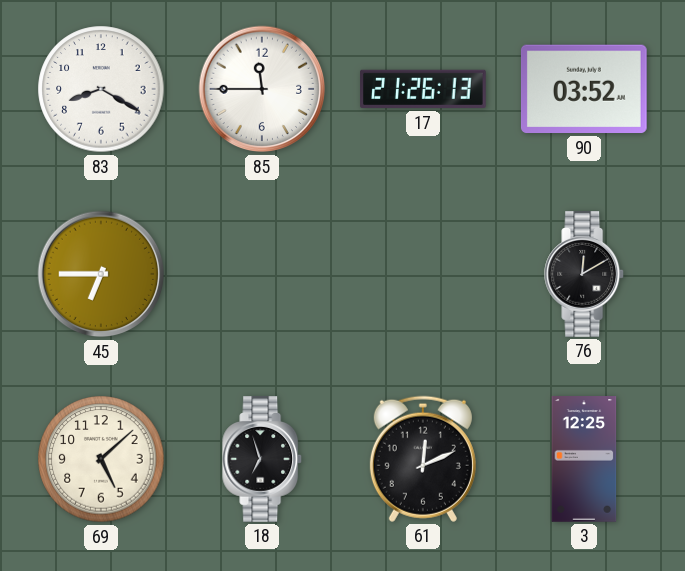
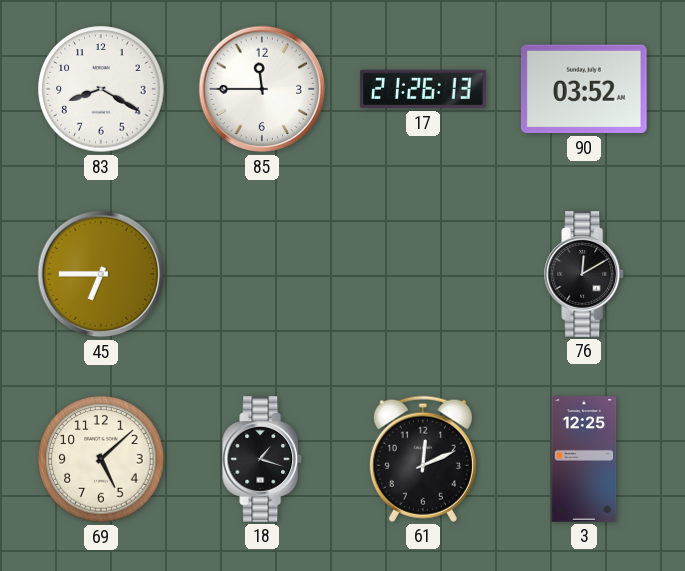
18: 6:57 -> 1:18 (263, 459)
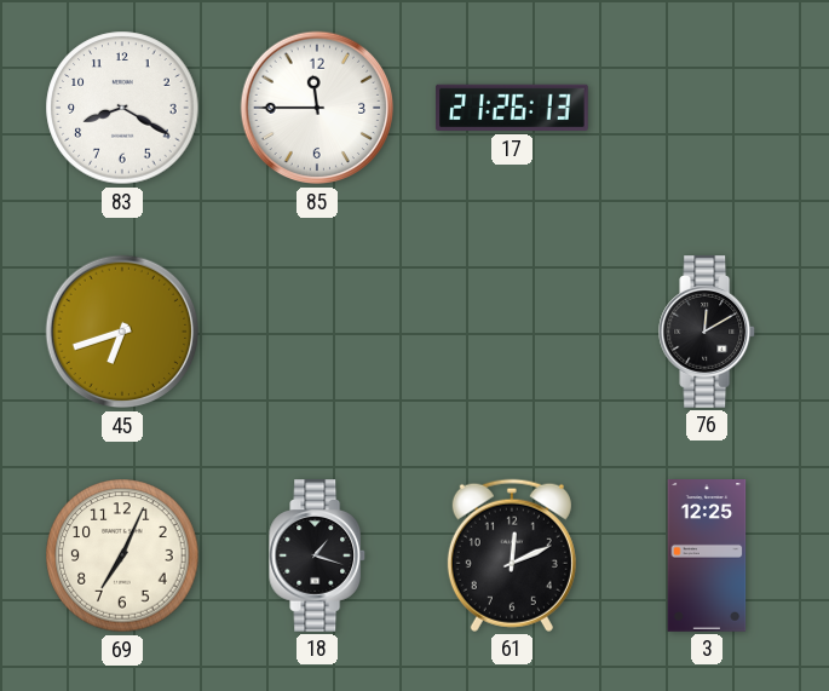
90: 03:52 -> none (584, 89)
45: 6:45 -> 6:42 (122, 332)
69: 5:08 -> 7:04 (122, 555)
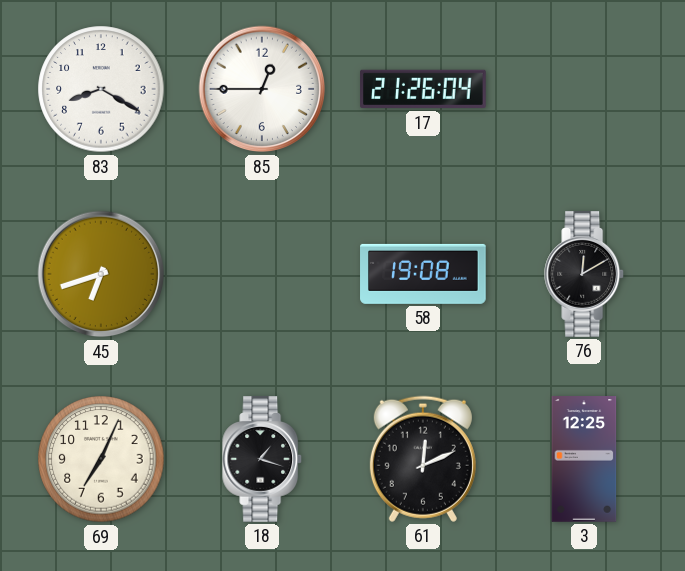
85: 11:45 -> 12:45 (262, 89)
17: 21:26:13 -> 21:26:04 (423, 89)
58: none -> 19:08 (423, 274)
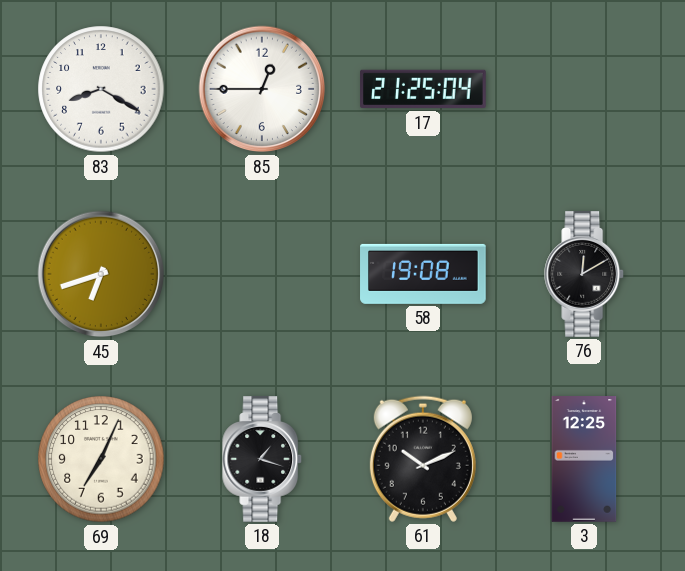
17: 21:26 -> 21:25 (423, 89)
61: 12:11 -> 10:11 (423, 459)
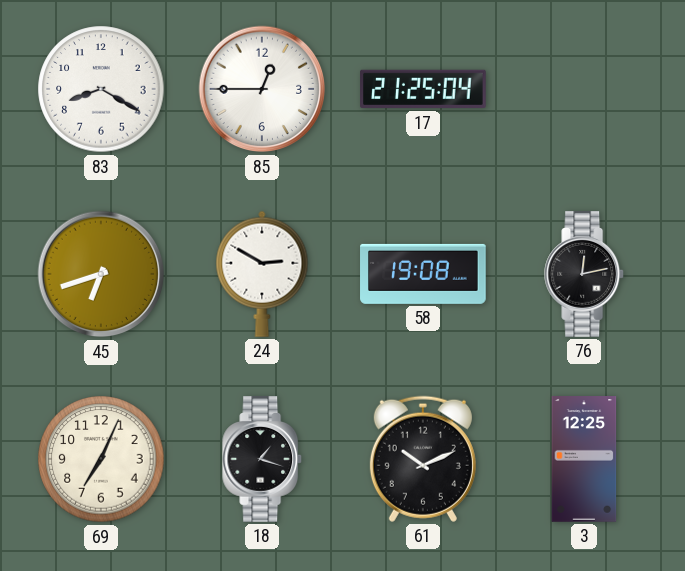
24: none -> 2:50 (262, 274)
76: 12:10 -> 12:13 (585, 274)
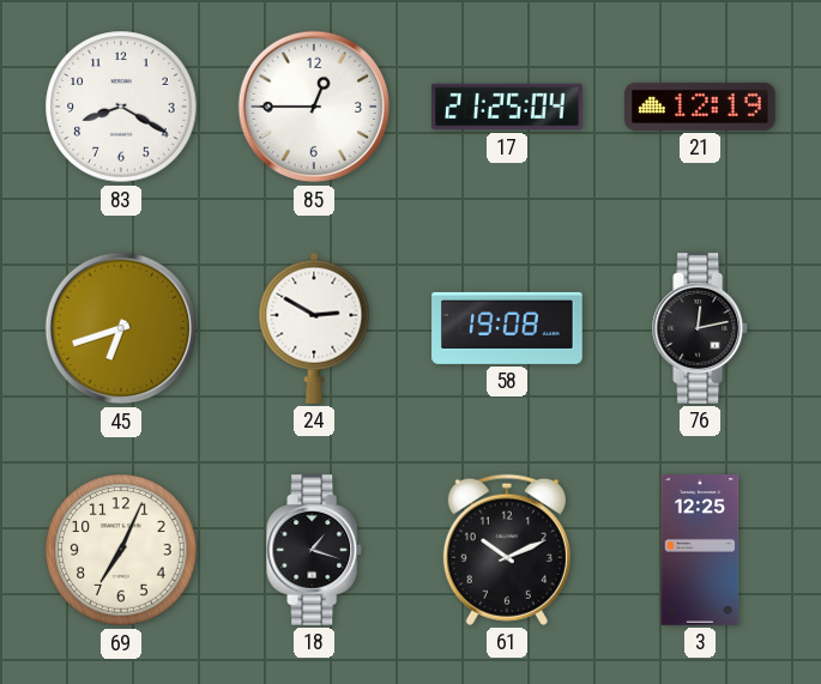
21: none -> 12:19 (700, 107)
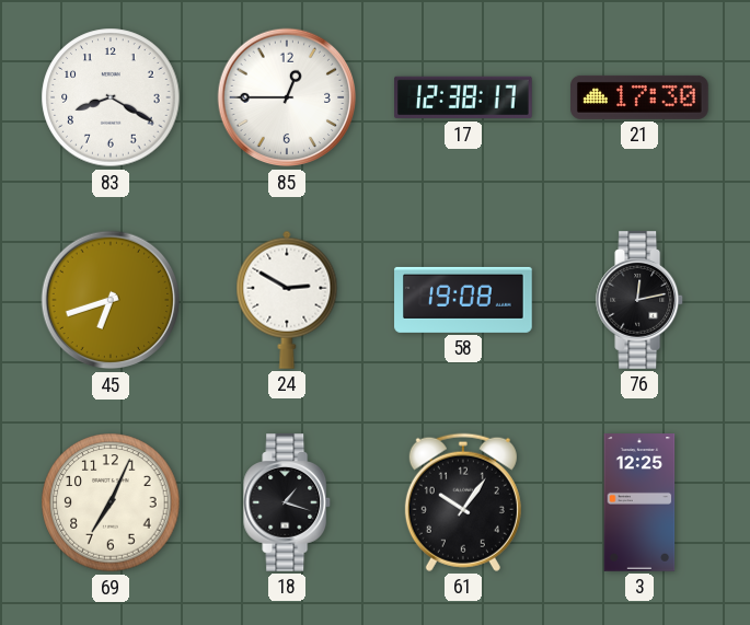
17: 21:25 -> 12:38 (463, 97)
21: 12:19 -> 17:30 (639, 97)
61: 10:11 -> 10:06 (463, 502)
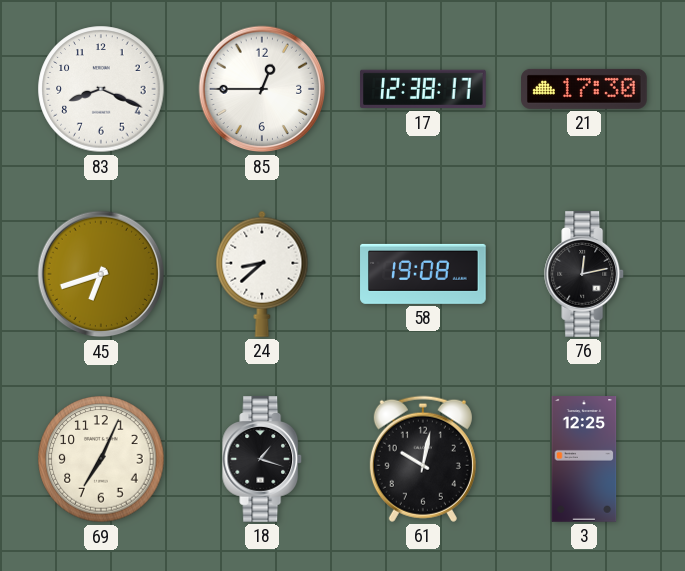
83: 8:20 -> 8:19 (101, 89)
24: 2:50 -> 8:38 (262, 274)
61: 10:06 -> 10:02 (423, 459)
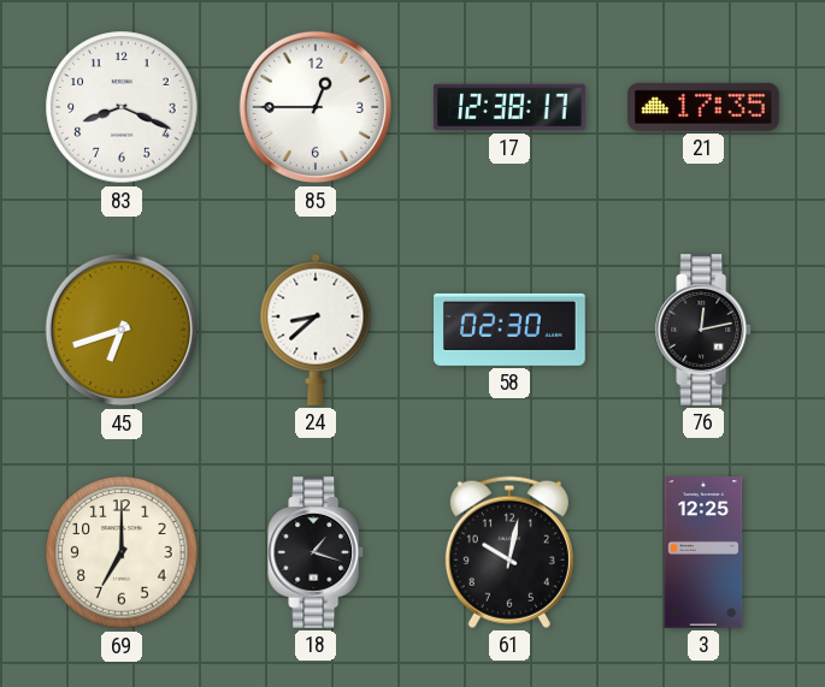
21: 17:30 -> 17:35 (703, 107)
58: 19:08 -> 02:30 (509, 330)
69: 7:04 -> 7:00 (122, 552)
